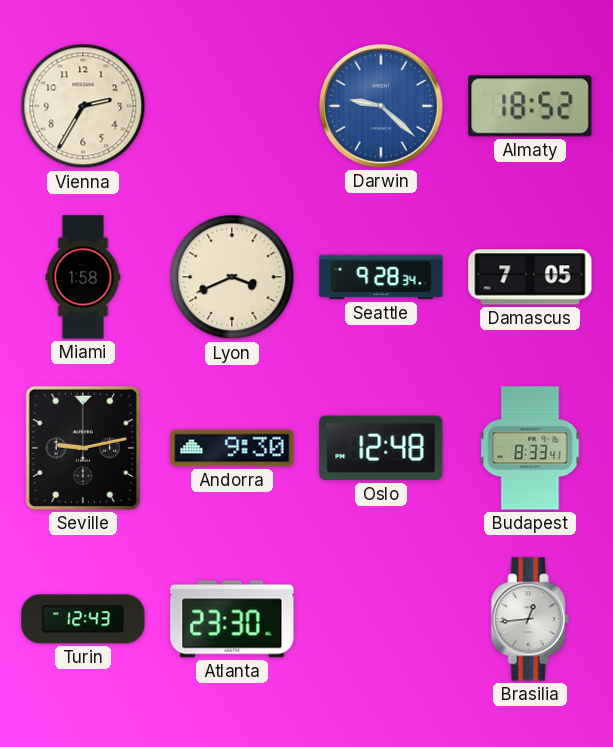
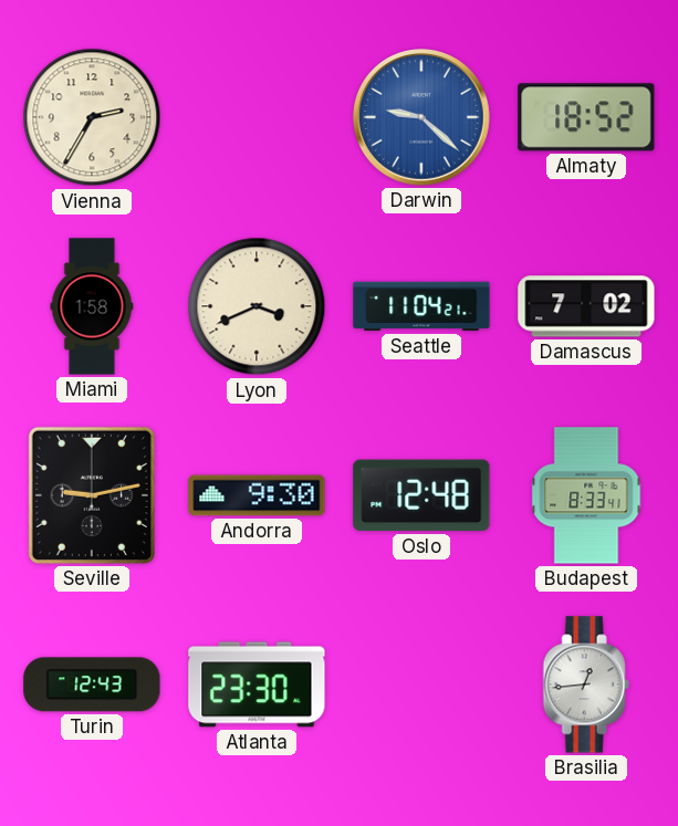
Seattle: 9:28 -> 11:04 (421, 306)
Damascus: 7:05 -> 7:02 (586, 306)
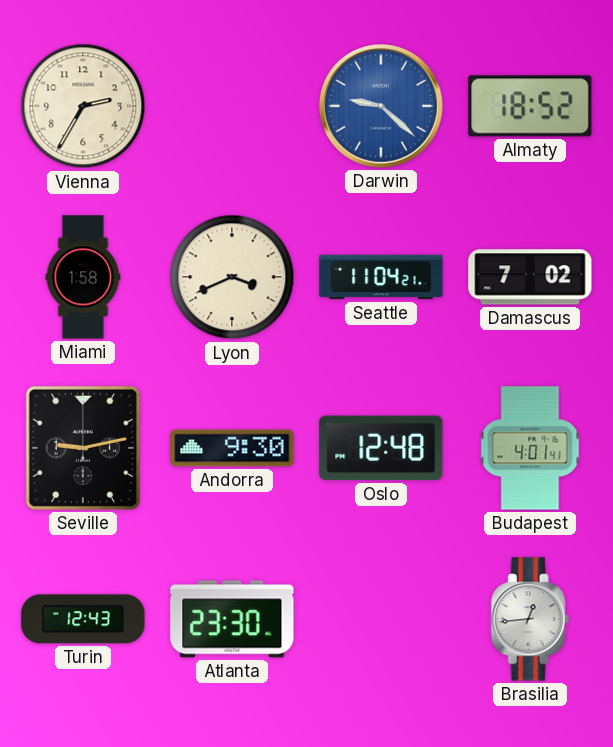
Budapest: 8:33 -> 4:01 (530, 448)
